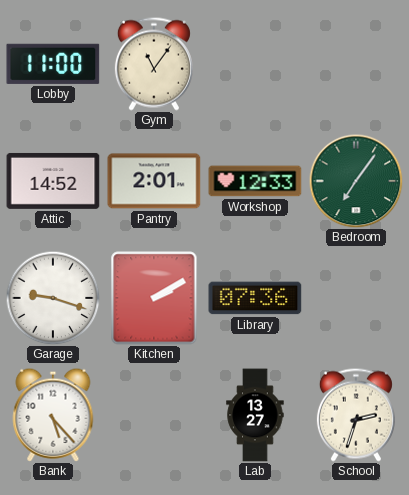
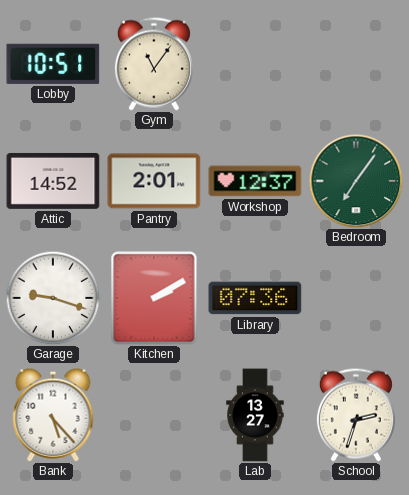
Lobby: 11:00 -> 10:51 (53, 64)
Workshop: 12:33 -> 12:37 (255, 181)
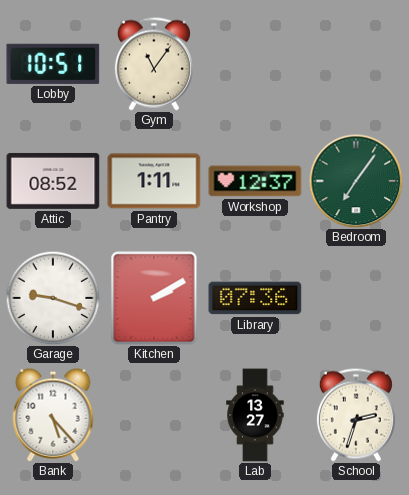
Attic: 14:52 -> 08:52 (53, 181)
Pantry: 2:01 -> 1:11 (154, 181)
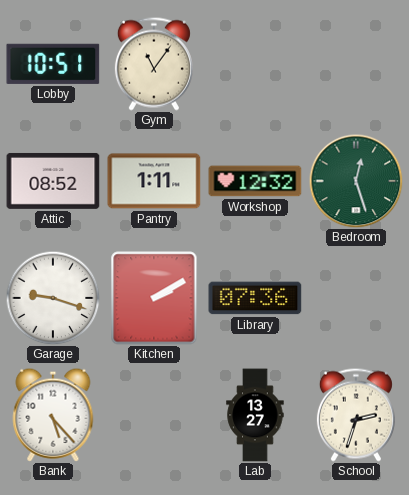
Workshop: 12:37 -> 12:32 (255, 181)
Bedroom: 7:06 -> 12:27 (356, 181)
